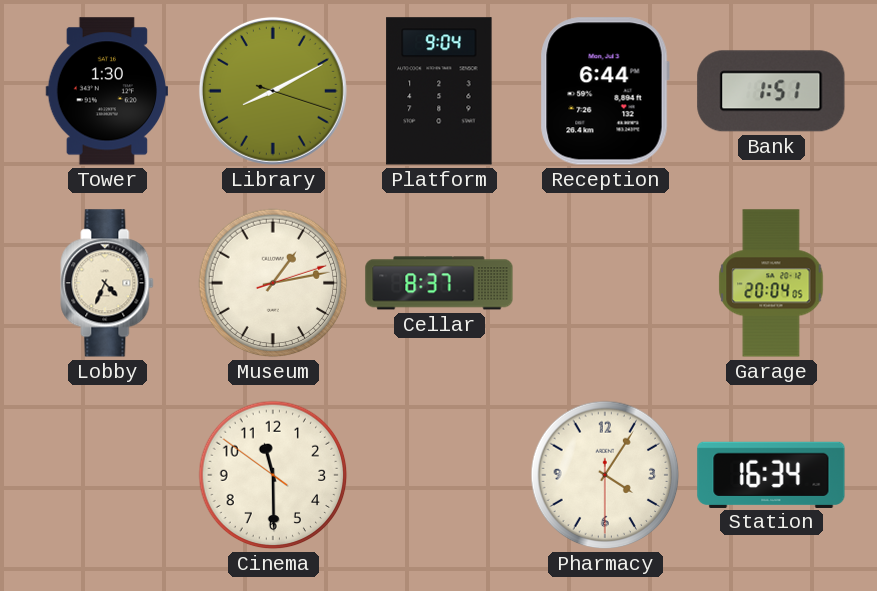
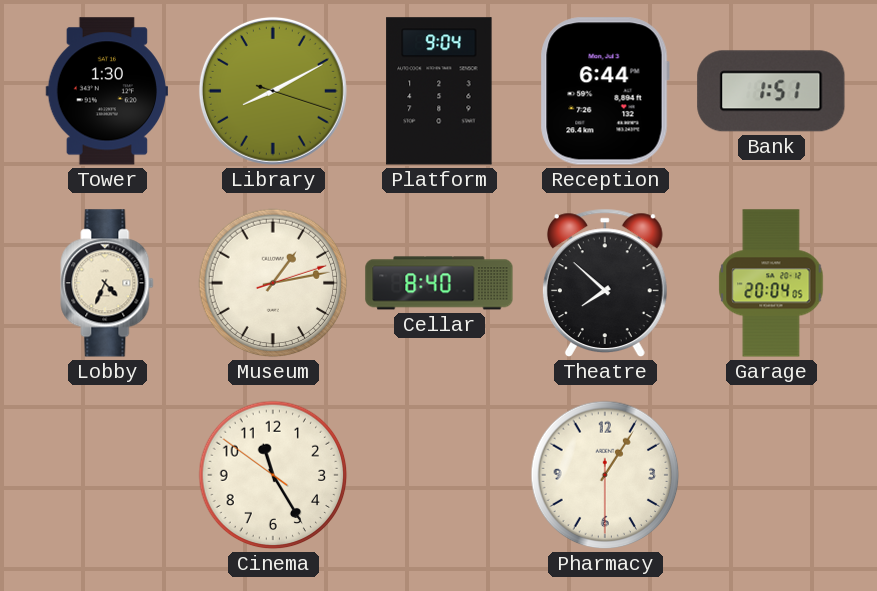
Cellar: 8:37 -> 8:40 (439, 283)
Theatre: none -> 7:52 (605, 283)
Cinema: 11:29 -> 11:24 (273, 475)
Pharmacy: 4:05 -> 1:05 (605, 475)
Station: 16:34 -> none (771, 474)
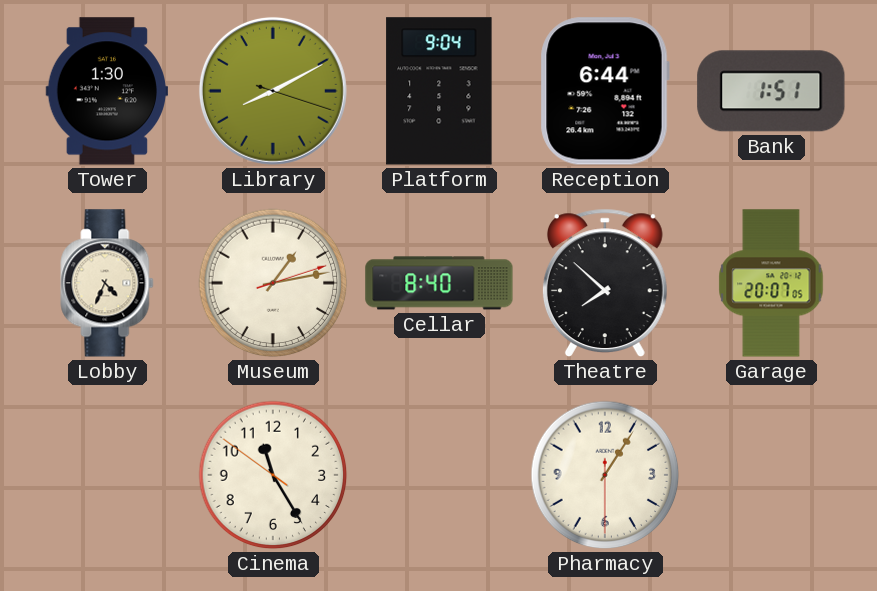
Garage: 20:04 -> 20:07 (771, 283)
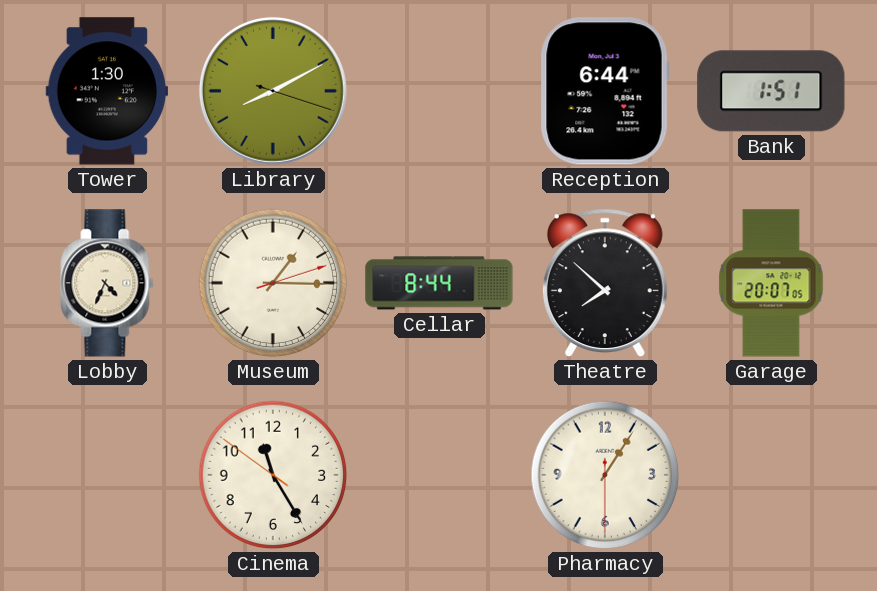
Platform: 9:04 -> none (439, 91)
Museum: 1:13 -> 1:15 (273, 283)
Cellar: 8:40 -> 8:44 (439, 283)
